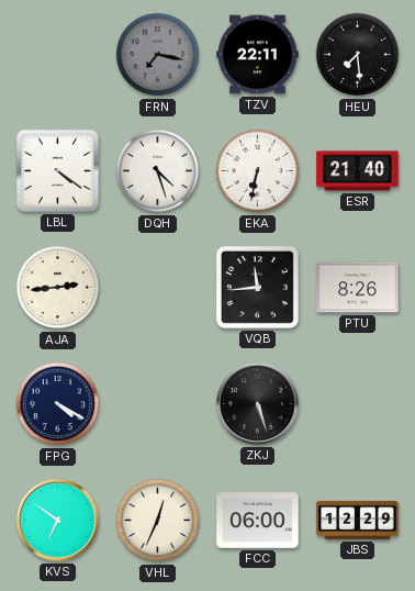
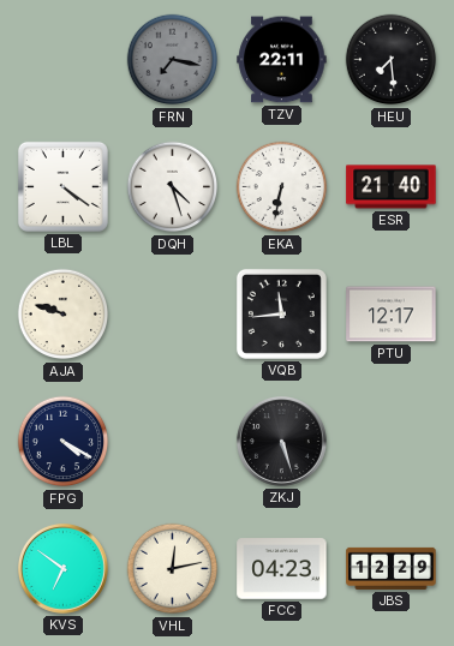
AJA: 2:44 -> 9:48 (64, 315)
PTU: 8:26 -> 12:17 (392, 315)
VHL: 12:34 -> 12:13 (173, 569)
FCC: 06:00 -> 04:23 (282, 569)
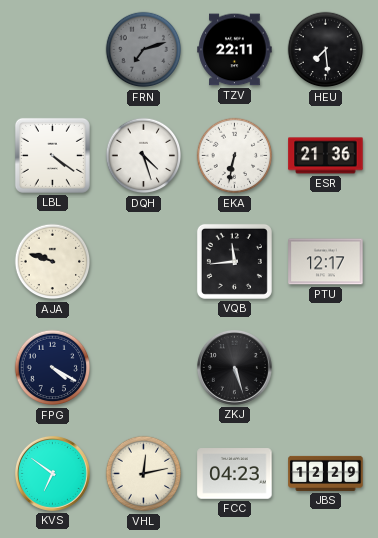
FRN: 7:17 -> 7:12 (144, 50)
ESR: 21:40 -> 21:36 (326, 156)
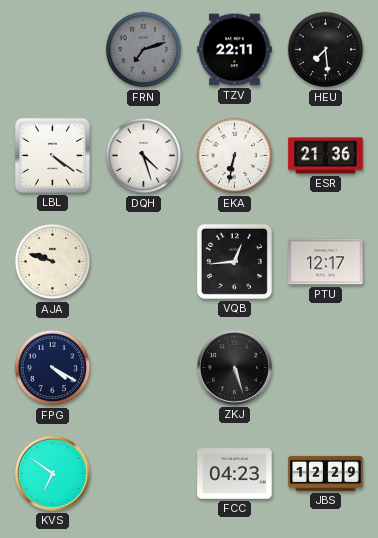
VQB: 11:44 -> 12:44 (234, 261)
VHL: 12:13 -> none (144, 474)
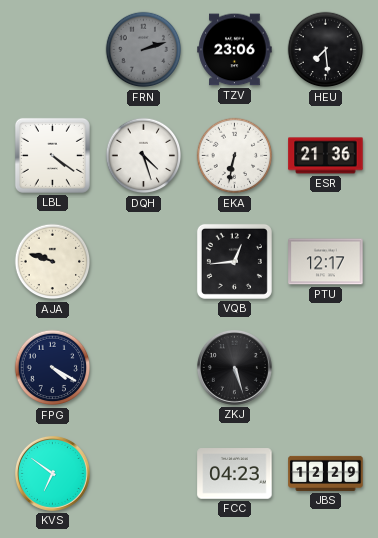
FRN: 7:12 -> 2:12 (144, 50)
TZV: 22:11 -> 23:06 (235, 50)
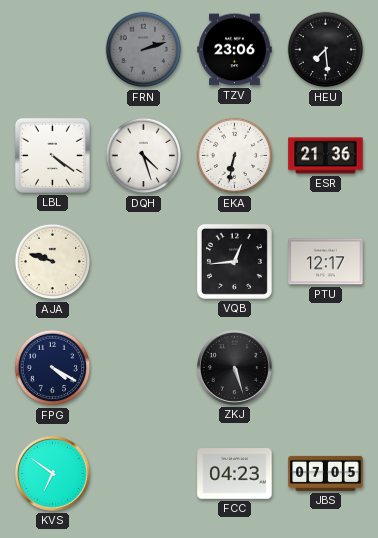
JBS: 12:29 -> 07:05 (326, 473)
